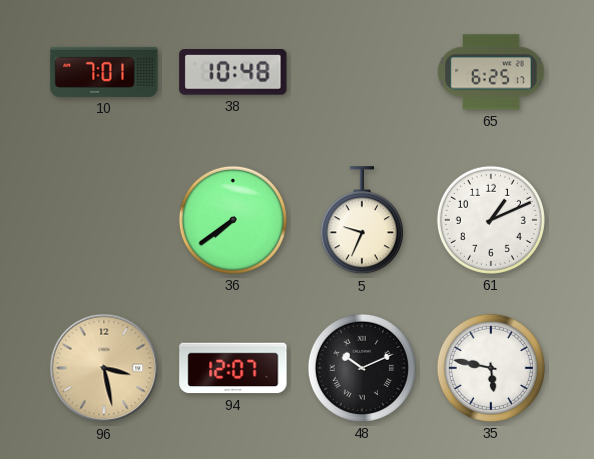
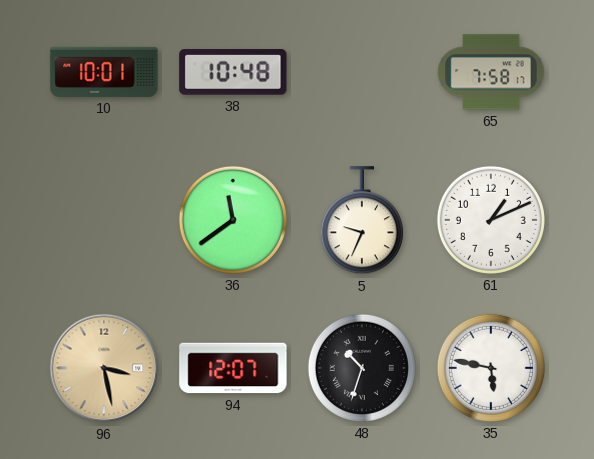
10: 7:01 -> 10:01 (104, 72)
65: 6:25 -> 7:58 (491, 72)
36: 7:39 -> 11:39 (233, 220)
48: 10:11 -> 10:33 (362, 368)
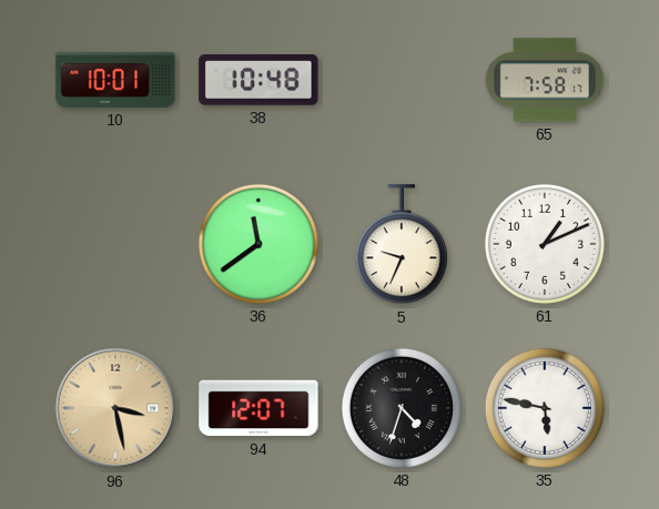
48: 10:33 -> 4:33 (402, 408)
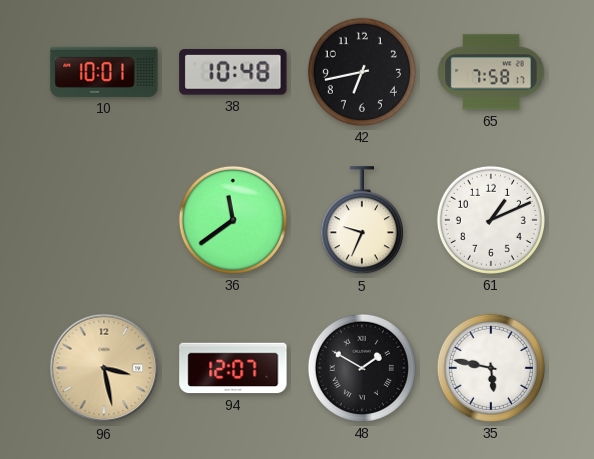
42: none -> 6:43 (362, 72)
48: 4:33 -> 1:50 (362, 368)
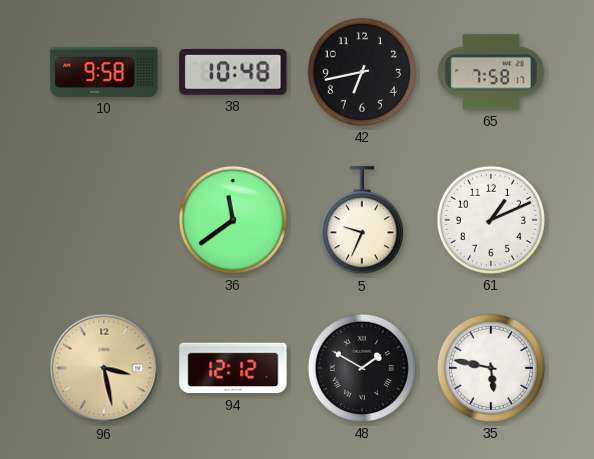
10: 10:01 -> 9:58 (104, 72)
94: 12:07 -> 12:12 (233, 368)
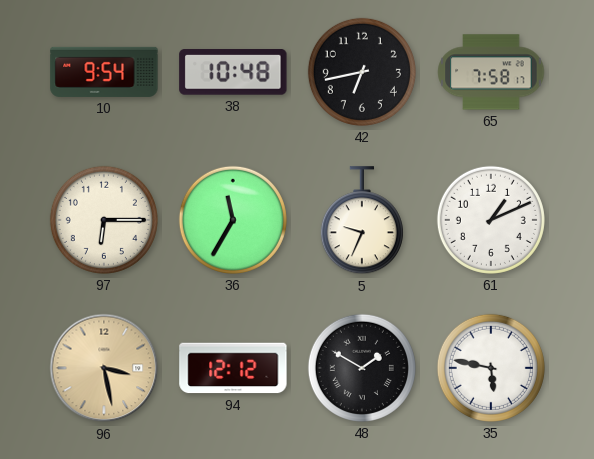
10: 9:58 -> 9:54 (104, 72)
97: none -> 6:15 (104, 220)
36: 11:39 -> 11:35 (233, 220)
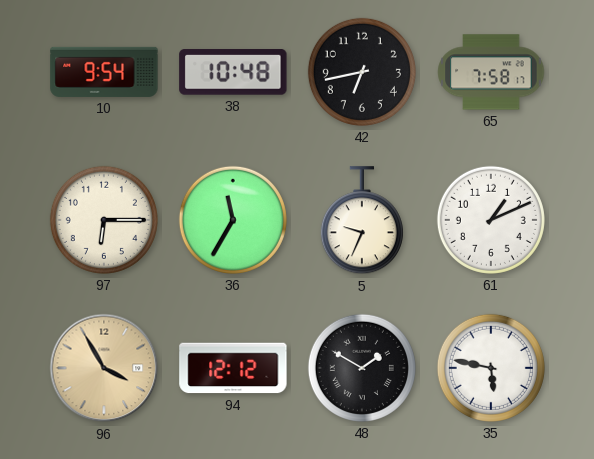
96: 3:28 -> 3:55 (104, 368)
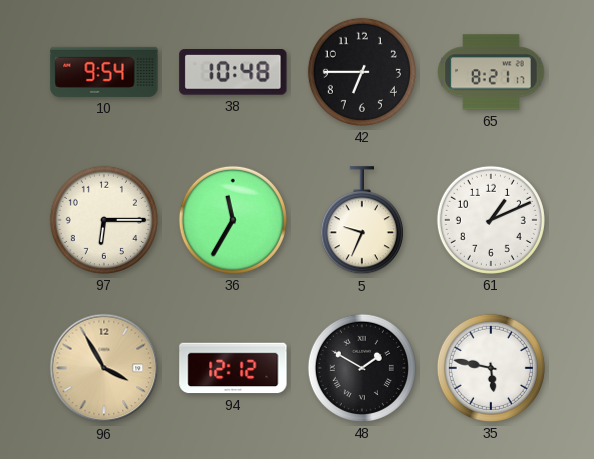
42: 6:43 -> 6:45 (362, 72)
65: 7:58 -> 8:21 (491, 72)
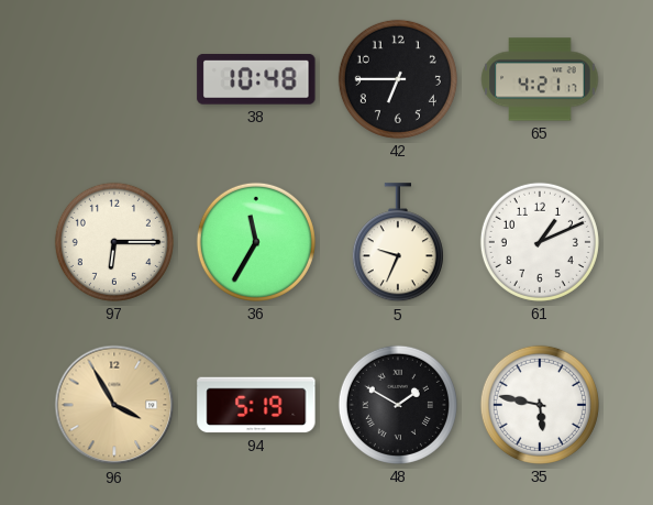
10: 9:54 -> none (104, 72)
65: 8:21 -> 4:21 (540, 79)
94: 12:12 -> 5:19 (256, 405)
